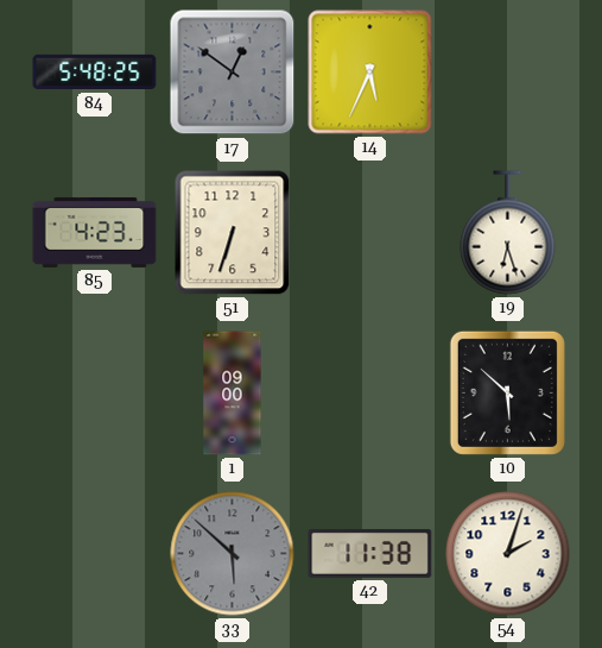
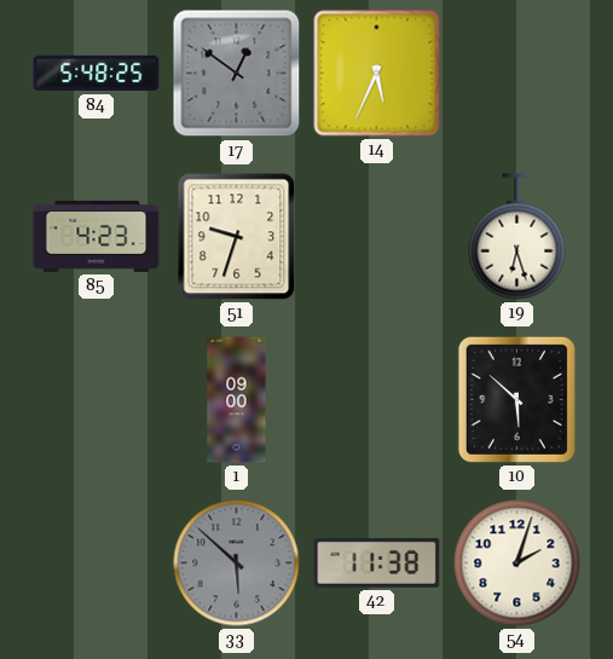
51: 6:33 -> 9:33 (237, 237)
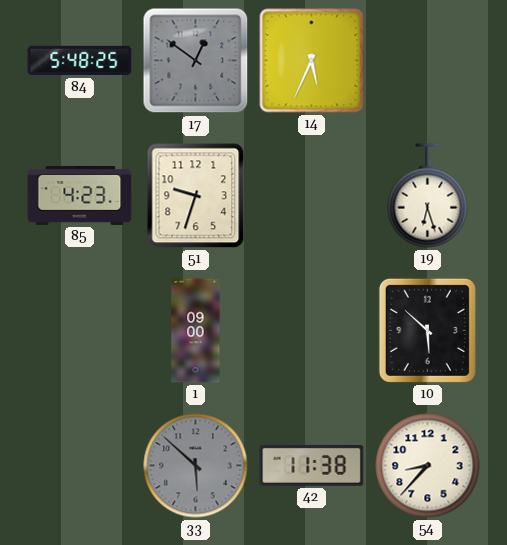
54: 2:03 -> 8:37 (428, 466)
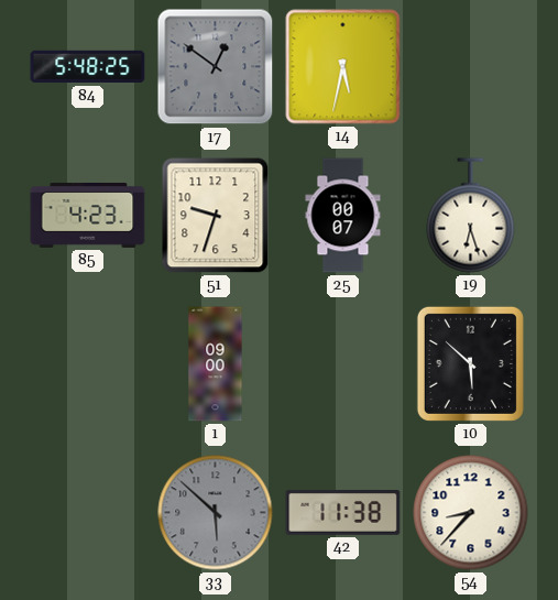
14: 5:34 -> 5:32 (343, 67)
25: none -> 00:07 (343, 216)
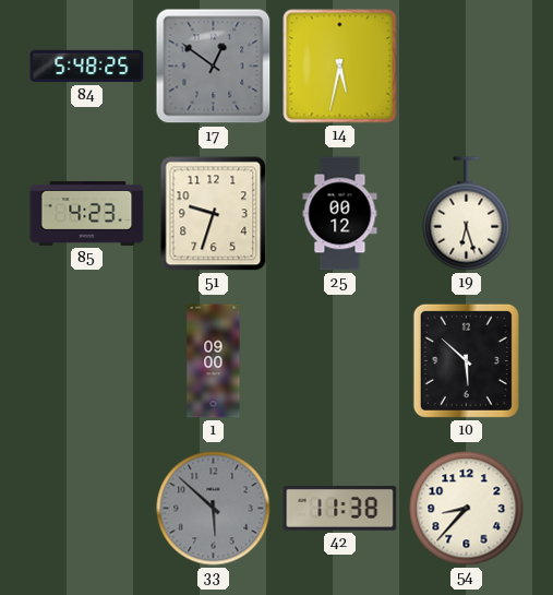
25: 00:07 -> 00:12 (340, 214)
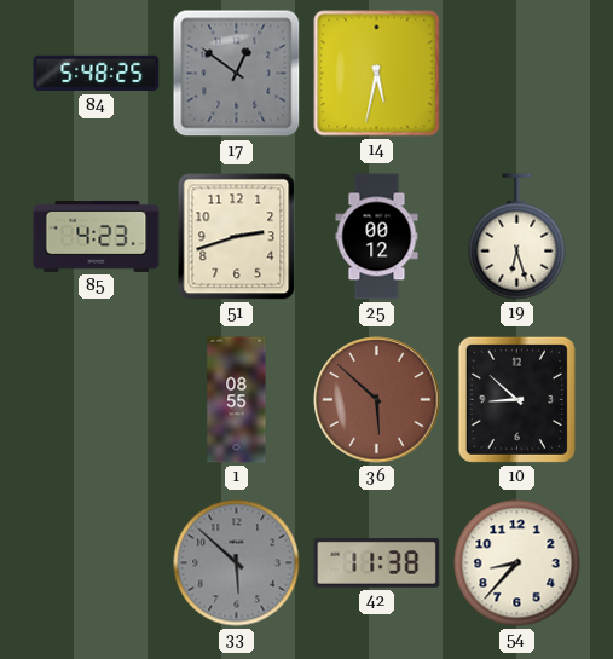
51: 9:33 -> 2:42 (237, 237)
1: 09:00 -> 08:55 (237, 400)
36: none -> 5:52 (377, 400)
10: 5:52 -> 8:52 (516, 399)
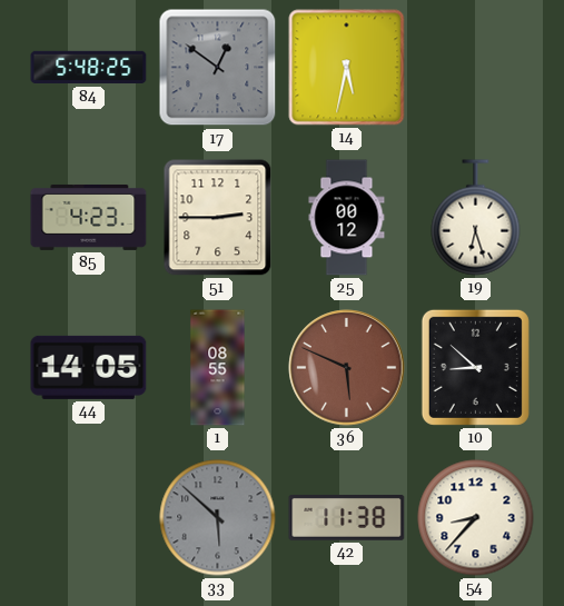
51: 2:42 -> 2:45 (218, 218)
44: none -> 14:05 (89, 367)
36: 5:52 -> 5:49 (347, 368)
